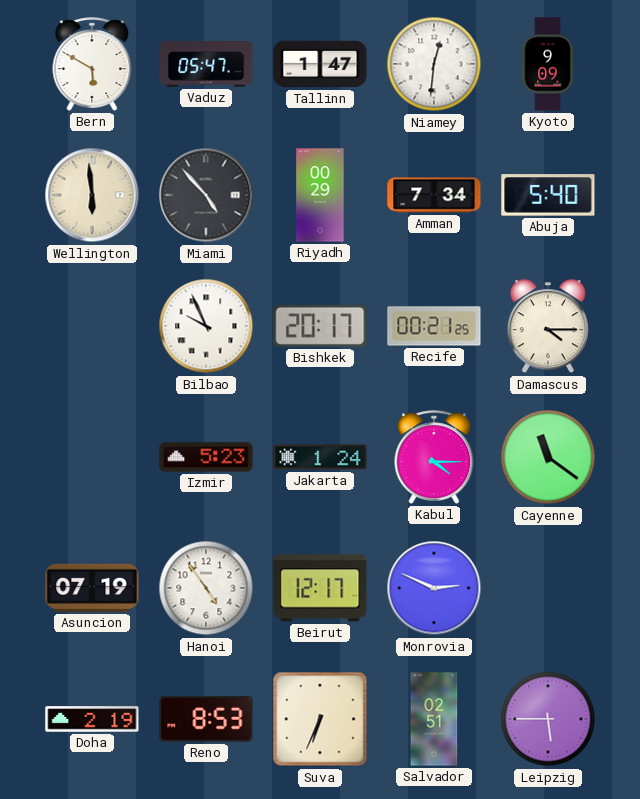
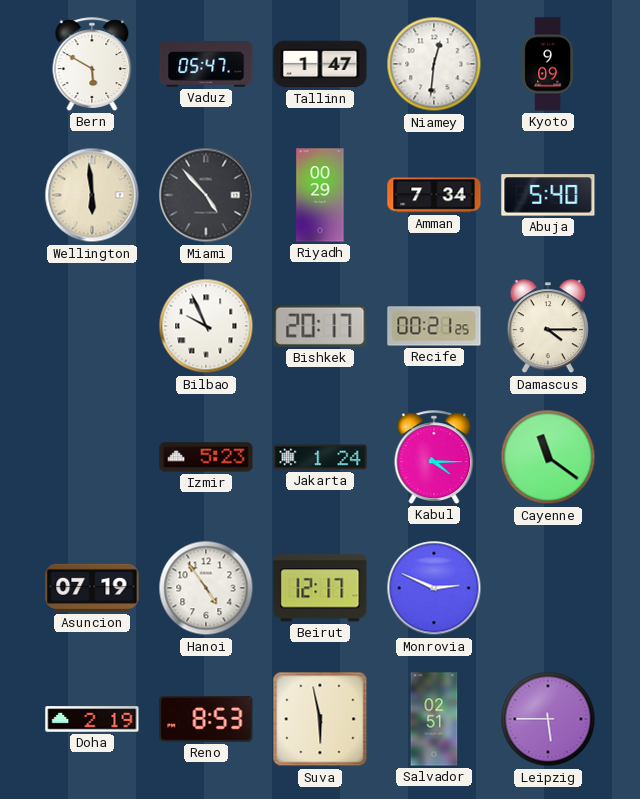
Suva: 6:34 -> 5:58 (320, 719)
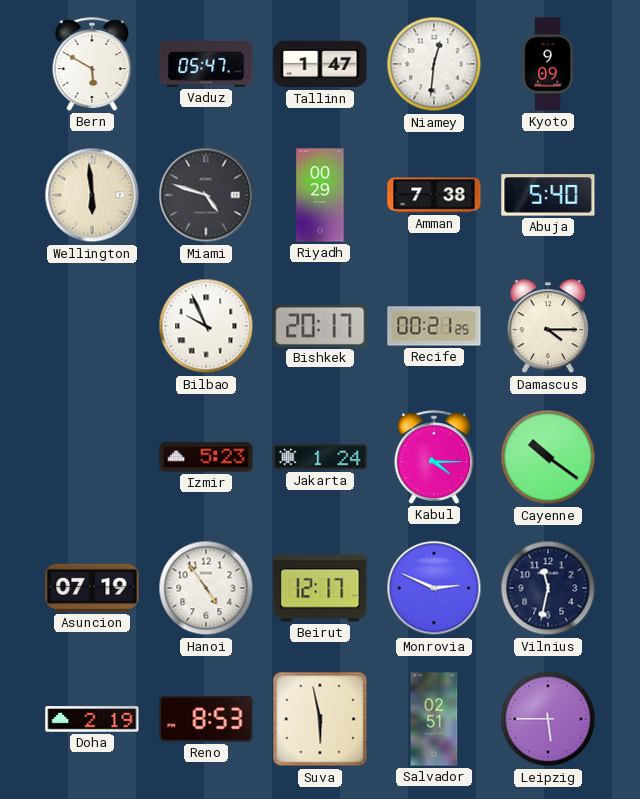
Miami: 4:53 -> 4:48 (206, 195)
Amman: 7:34 -> 7:38 (434, 195)
Cayenne: 11:21 -> 10:21 (548, 457)
Vilnius: none -> 11:32 (548, 588)
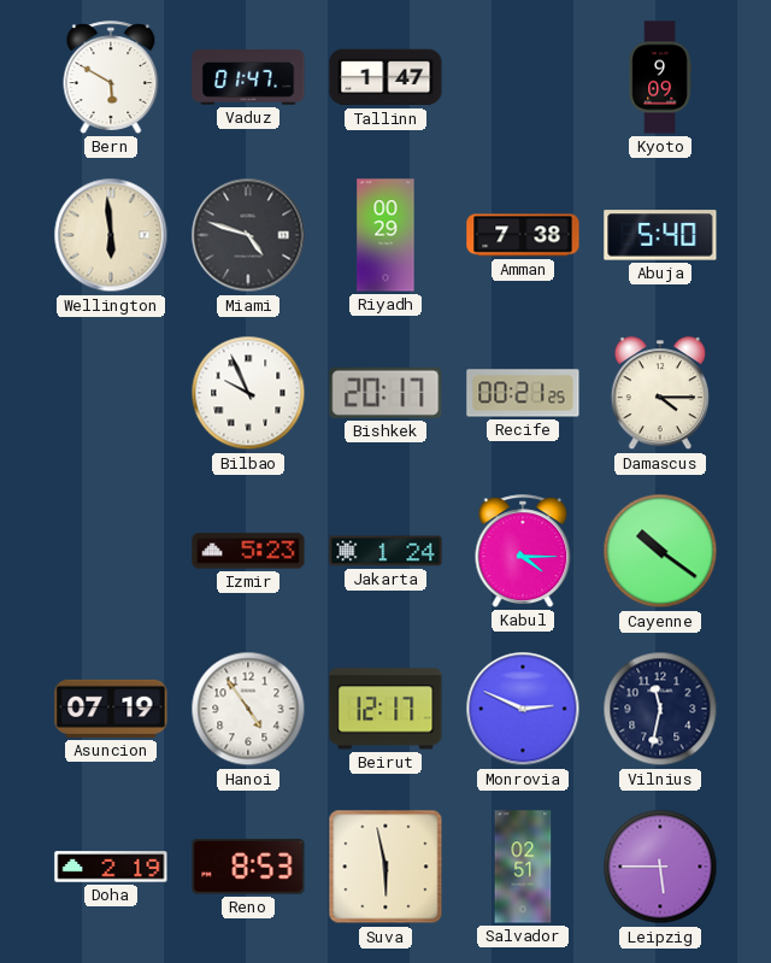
Vaduz: 05:47 -> 01:47 (248, 78)
Niamey: 12:31 -> none (434, 64)
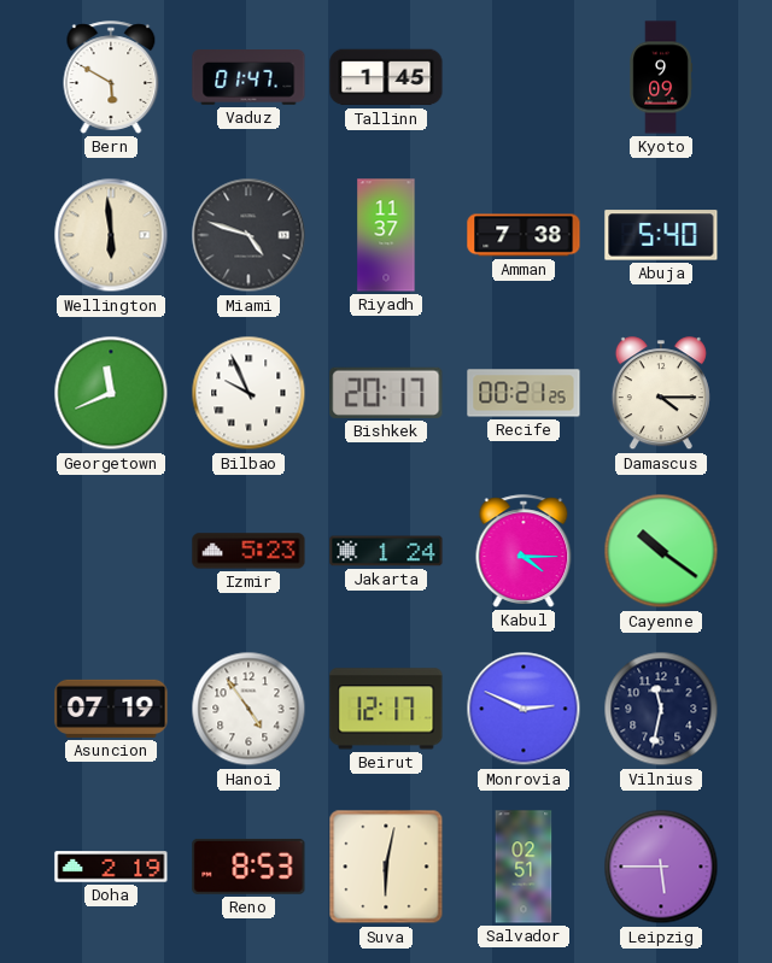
Tallinn: 1:47 -> 1:45 (386, 77)
Riyadh: 00:29 -> 11:37 (386, 235)
Georgetown: none -> 11:41 (111, 393)
Suva: 5:58 -> 6:02 (386, 867)
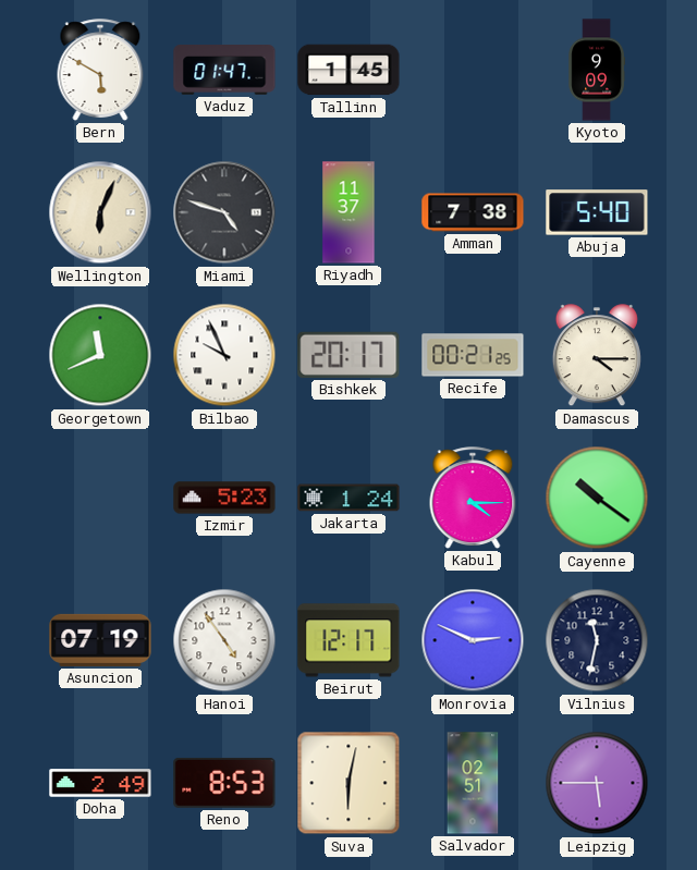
Wellington: 5:59 -> 6:04 (100, 212)
Doha: 2:19 -> 2:49 (100, 783)
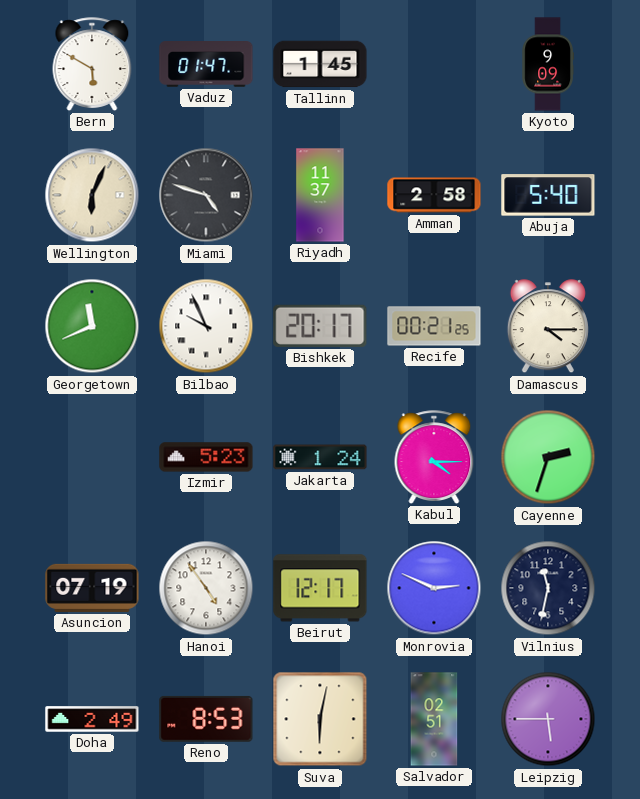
Amman: 7:38 -> 2:58 (434, 195)
Cayenne: 10:21 -> 2:33 (548, 457)
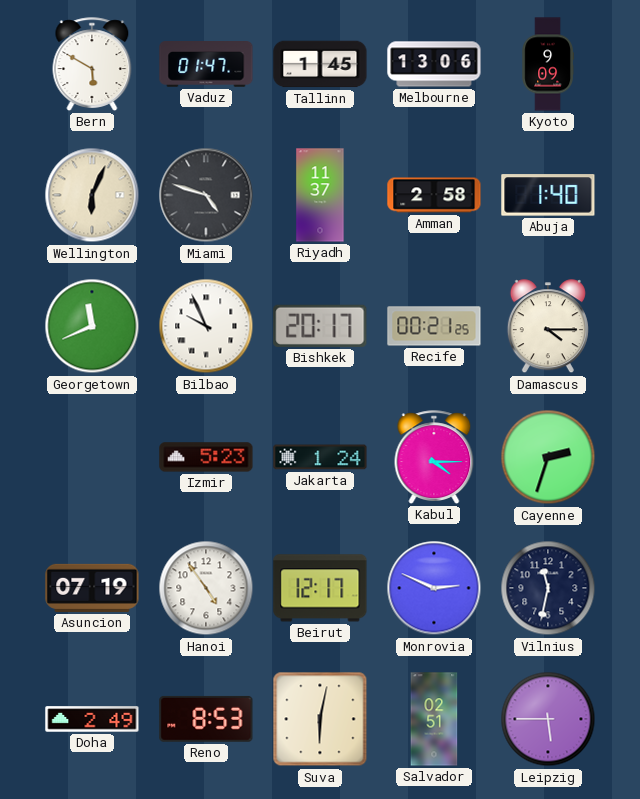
Melbourne: none -> 13:06 (434, 64)
Abuja: 5:40 -> 1:40 (548, 195)
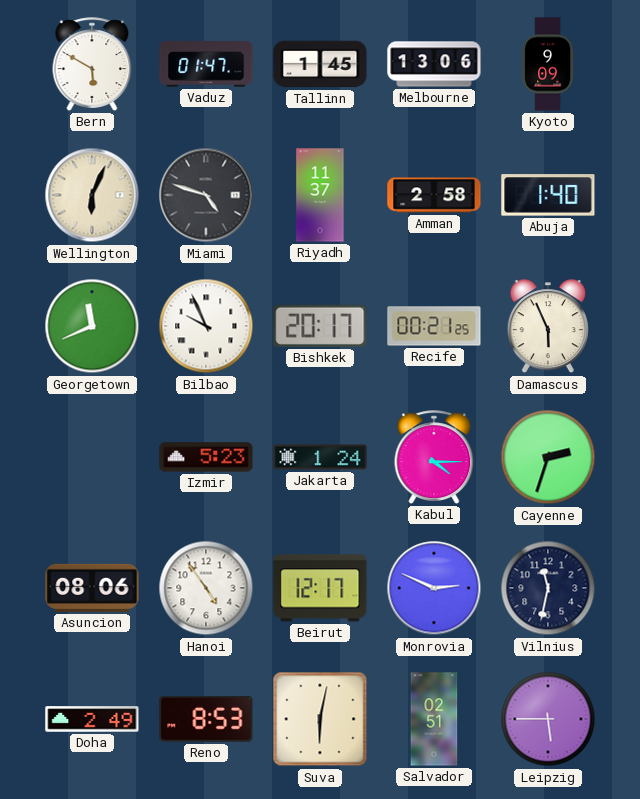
Damascus: 4:15 -> 5:56 (548, 327)
Asuncion: 07:19 -> 08:06 (92, 588)
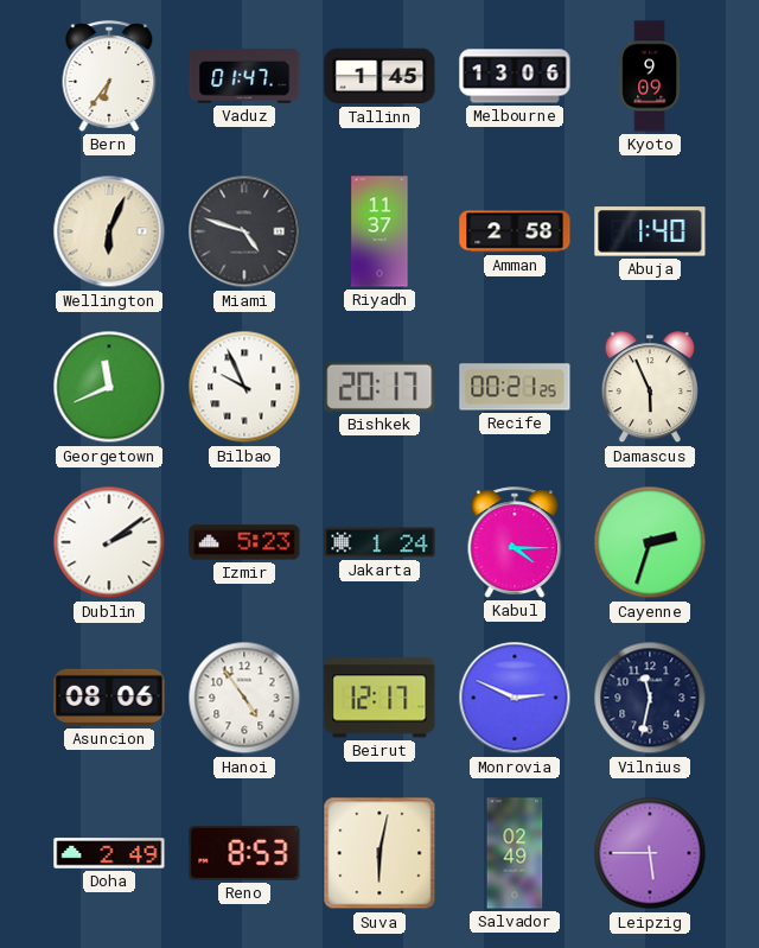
Bern: 5:50 -> 6:36 (109, 76)
Dublin: none -> 2:09 (109, 542)
Salvador: 02:51 -> 02:49 (515, 853)
